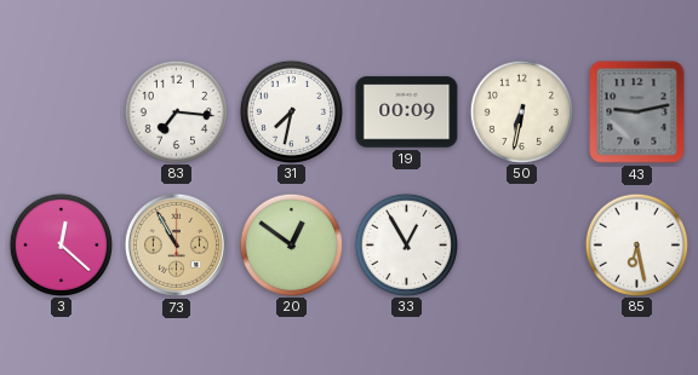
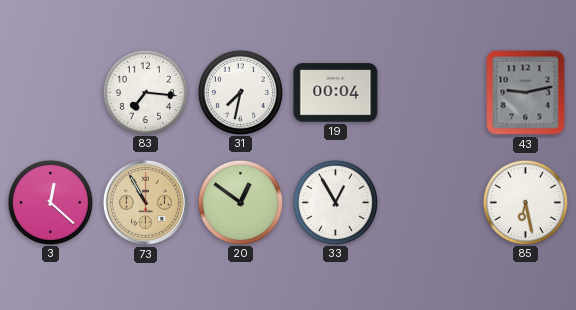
19: 00:09 -> 00:04 (336, 93)
50: 6:32 -> none (521, 111)
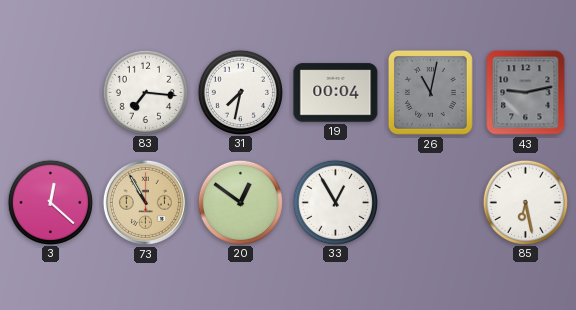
26: none -> 11:02 (430, 92)
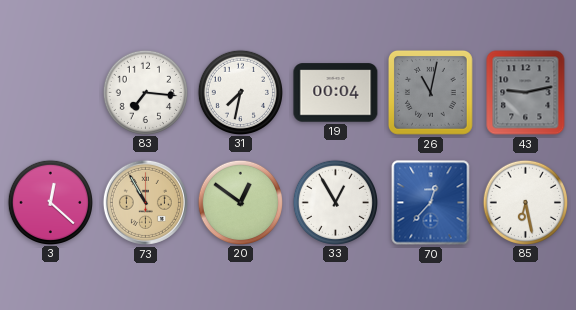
70: none -> 12:37 (431, 203)
